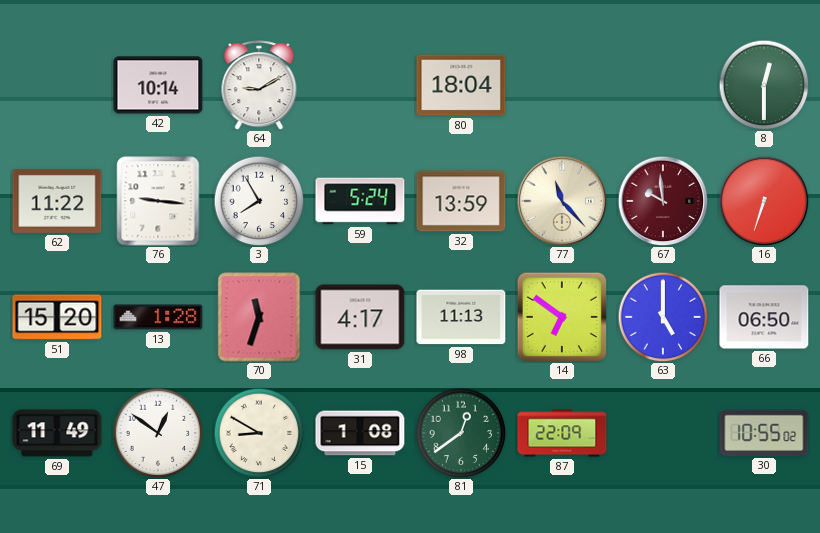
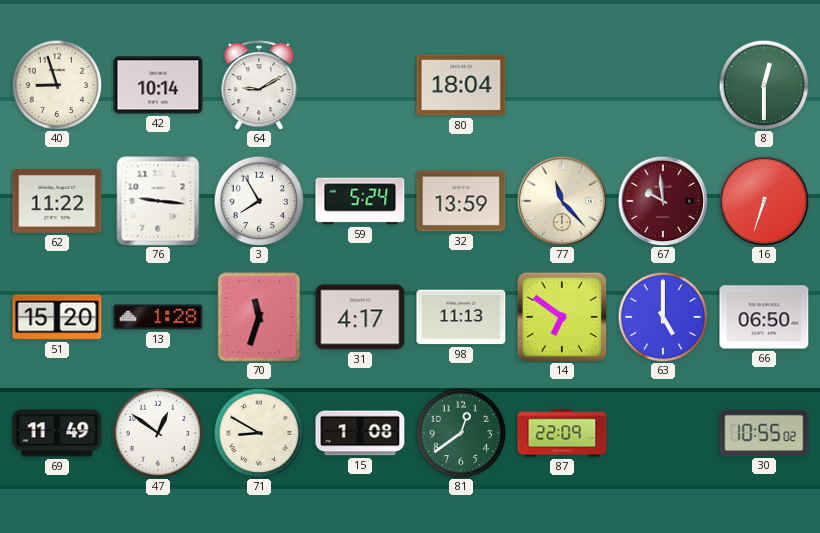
40: none -> 8:57 (57, 85)
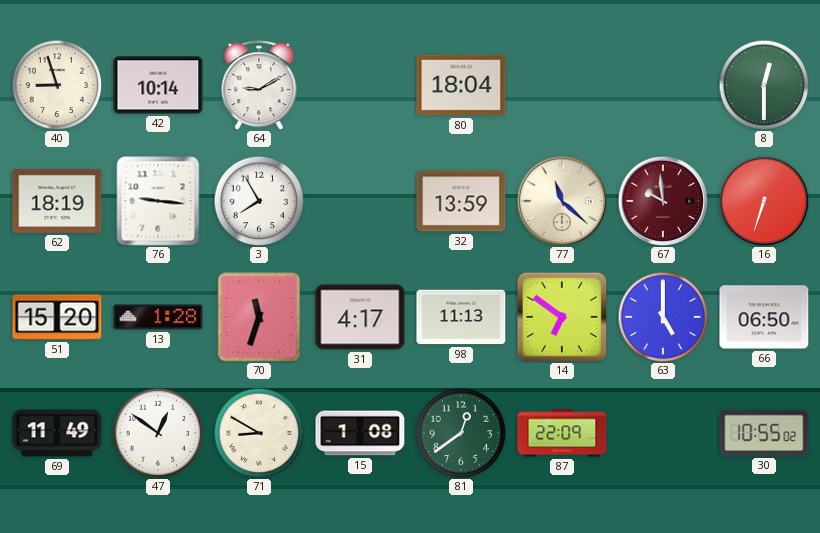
62: 11:22 -> 18:19 (57, 201)
59: 5:24 -> none (360, 201)
77: 11:23 -> 11:22 (562, 201)
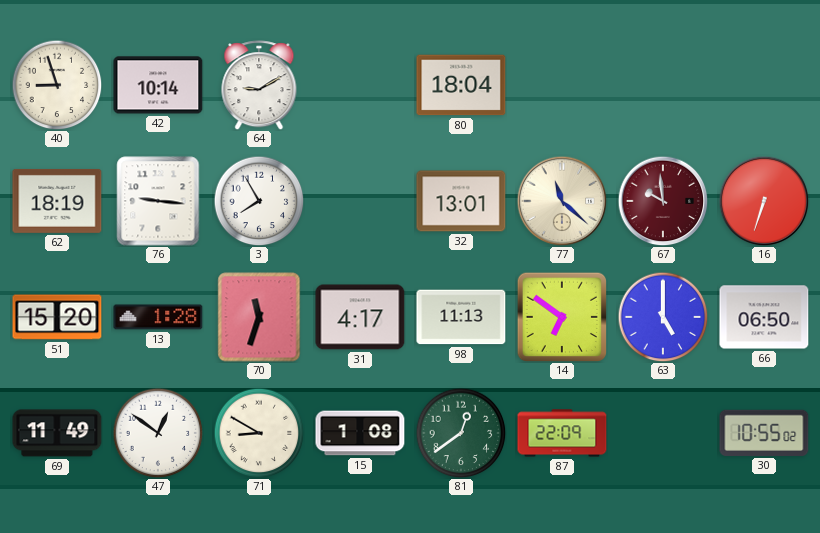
8: 12:30 -> none (764, 85)
32: 13:59 -> 13:01 (461, 201)
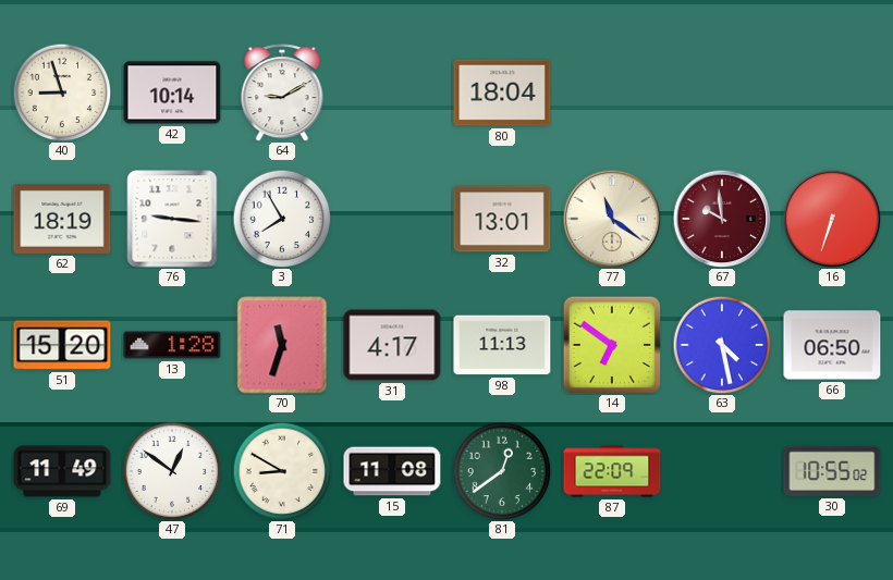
77: 11:22 -> 11:21 (612, 219)
63: 5:00 -> 4:28 (722, 345)
15: 1:08 -> 11:08 (392, 471)
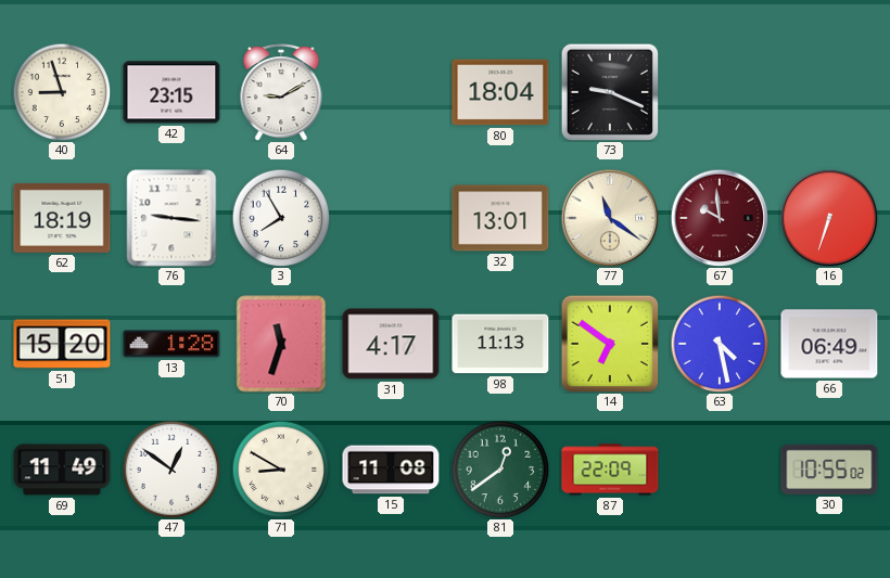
42: 10:14 -> 23:15 (171, 92)
73: none -> 9:19 (609, 91)
66: 06:50 -> 06:49 (829, 344)
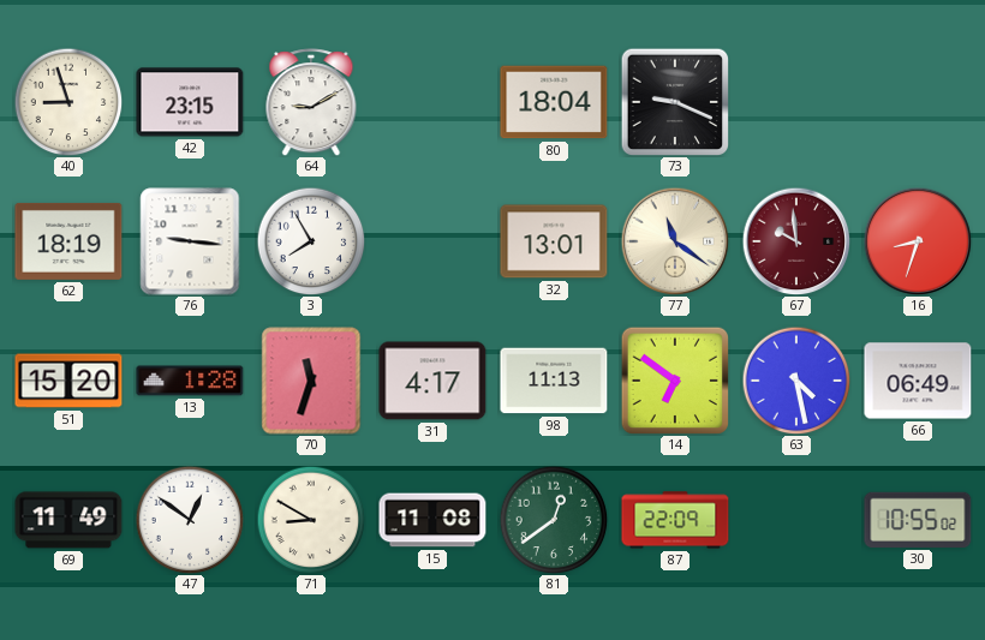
16: 6:33 -> 8:33 (918, 241)
